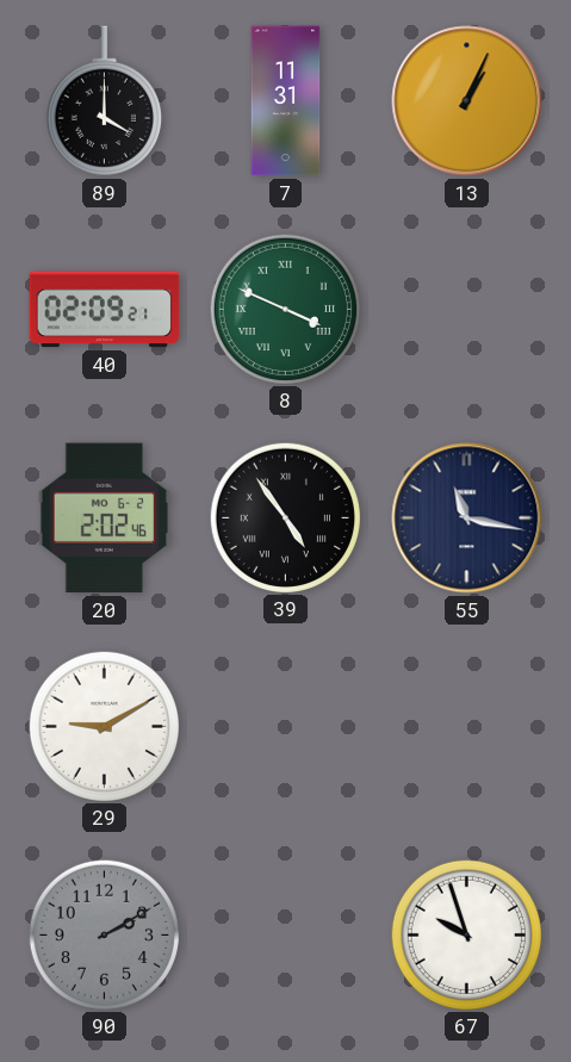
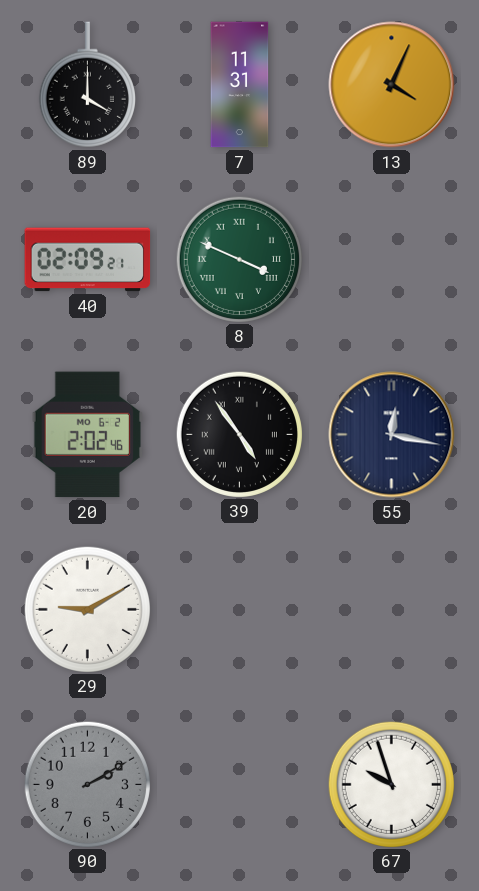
13: 1:04 -> 4:04 (392, 85)
55: 11:17 -> 12:17 (392, 435)
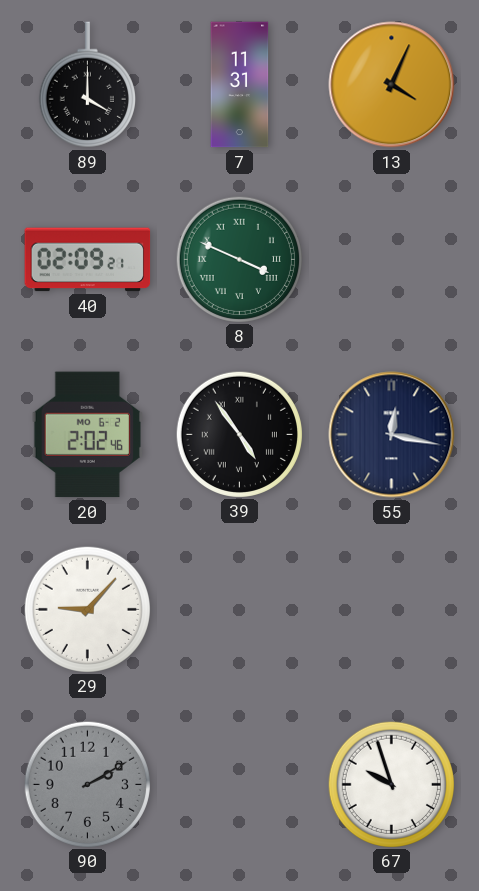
29: 9:10 -> 9:07 (87, 609)
